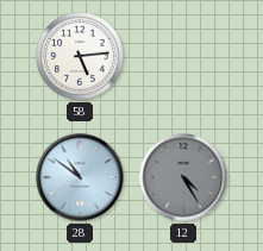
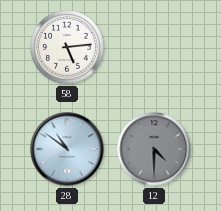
12: 4:25 -> 4:30 (154, 149)
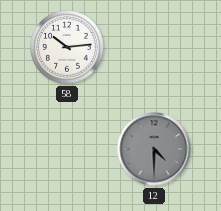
58: 5:14 -> 10:14 (67, 47)
28: 10:51 -> none (67, 149)
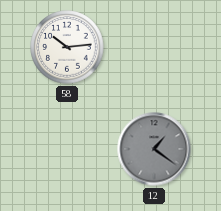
12: 4:30 -> 1:21 (154, 149)
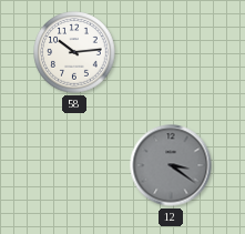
12: 1:21 -> 3:21 (171, 165)
